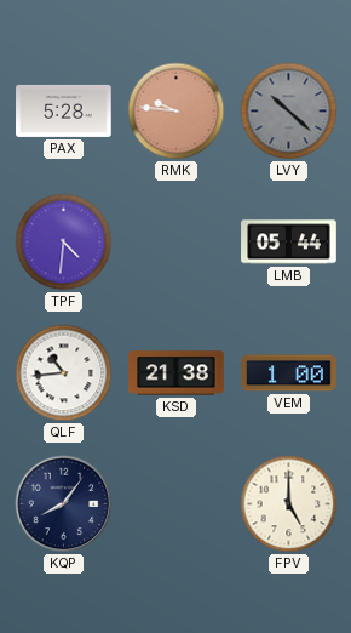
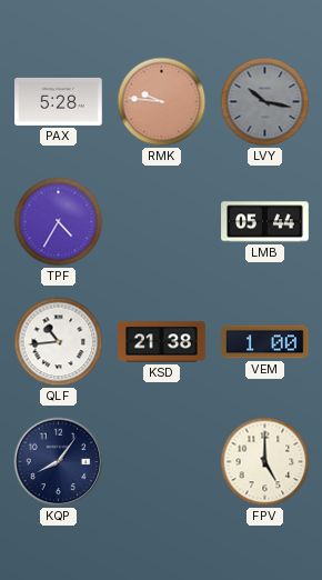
LVY: 10:22 -> 10:17 (265, 102)
TPF: 4:31 -> 4:35 (59, 222)
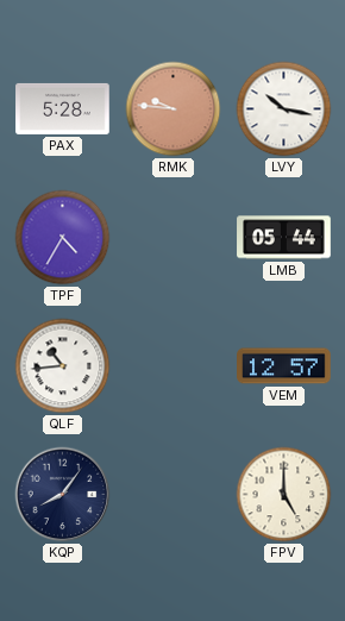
LVY dial: grey -> white (284, 109)
KSD: 21:38 -> none (162, 342)
VEM: 1:00 -> 12:57 (284, 366)
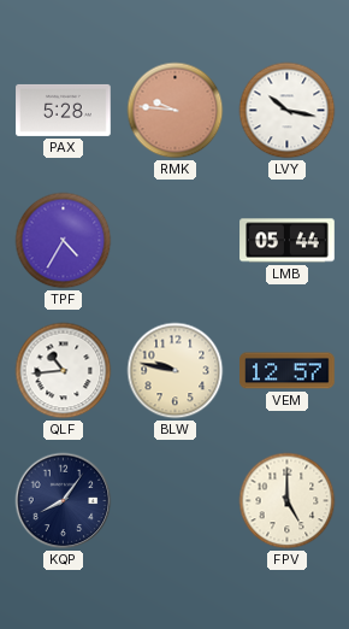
BLW: none -> 9:47 (176, 371)
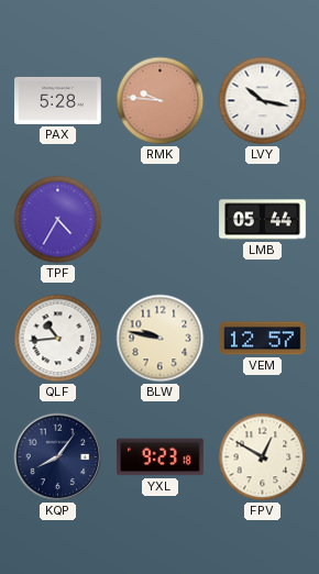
YXL: none -> 9:23 (161, 457)
FPV: 5:00 -> 12:50 (263, 457)
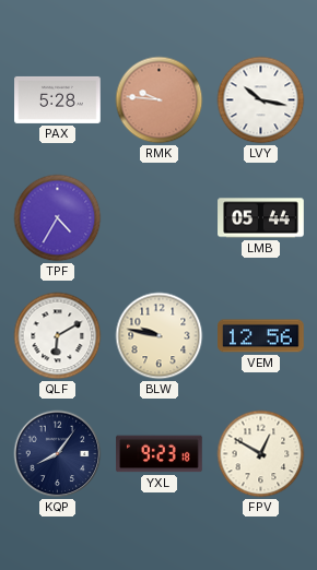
QLF: 10:44 -> 6:10 (58, 336)
VEM: 12:57 -> 12:56 (261, 336)
